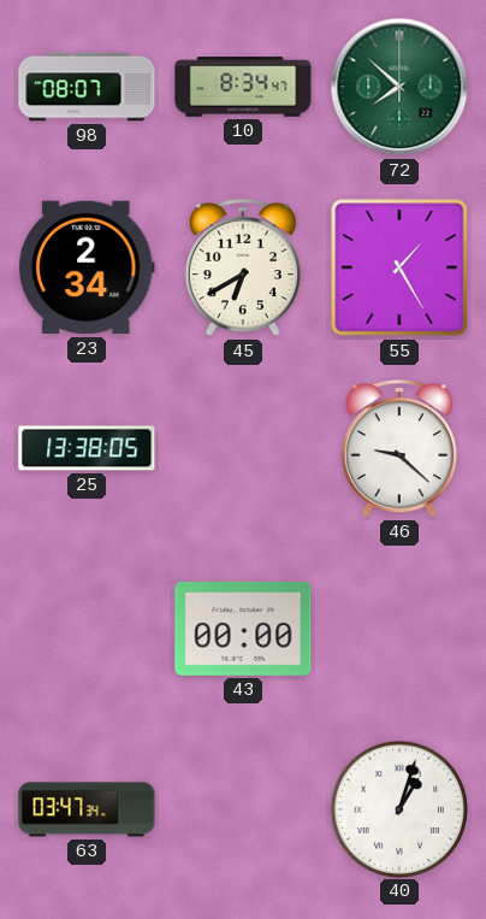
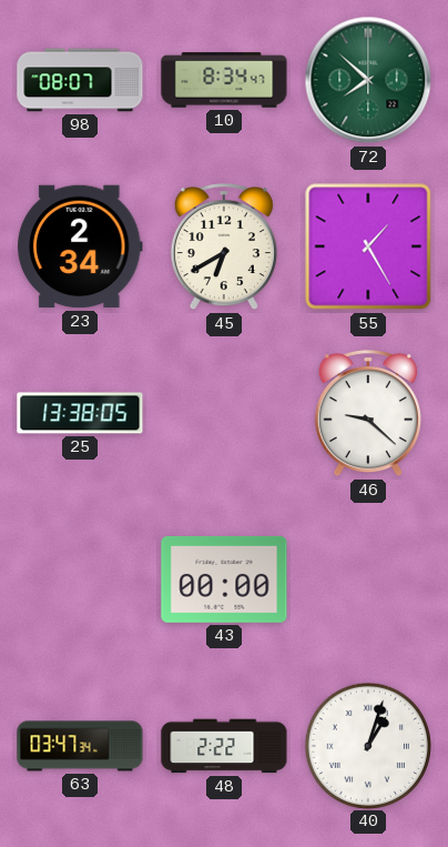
48: none -> 2:22 (224, 746)
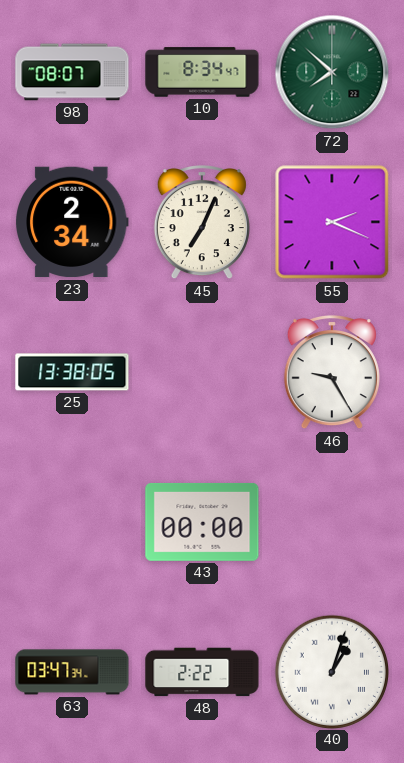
45: 6:40 -> 7:04 (202, 223)
55: 1:25 -> 2:19 (332, 222)
46: 9:22 -> 9:25 (332, 373)
